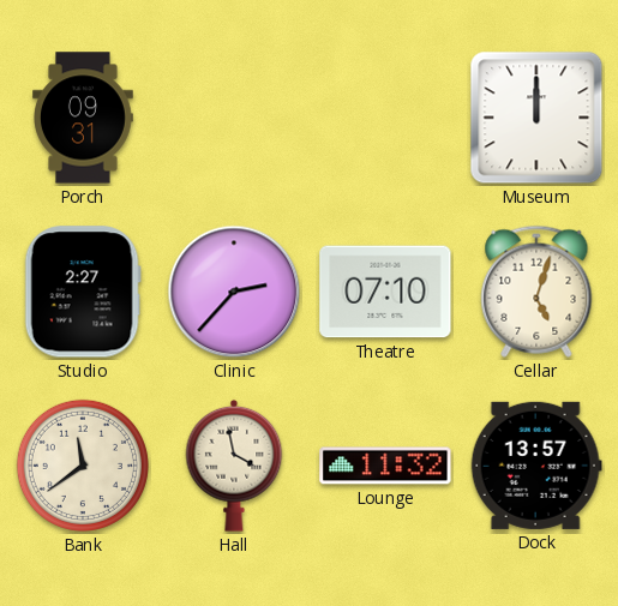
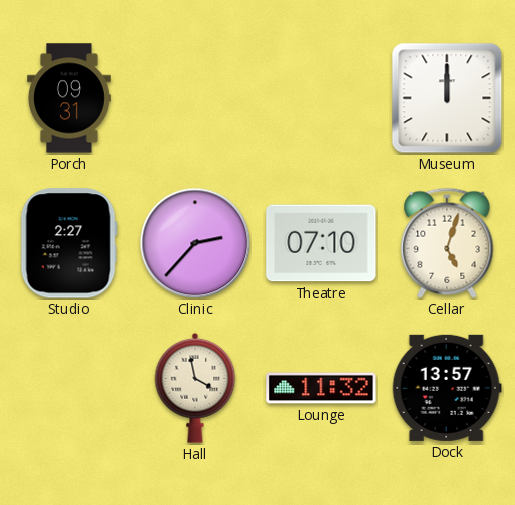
Bank: 11:39 -> none (83, 466)
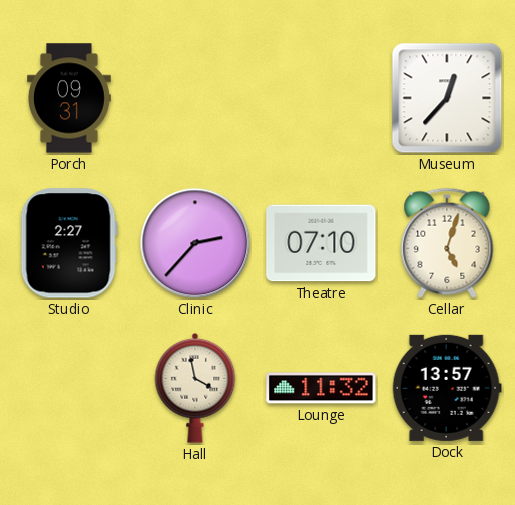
Museum: 12:00 -> 12:37 (447, 98)
